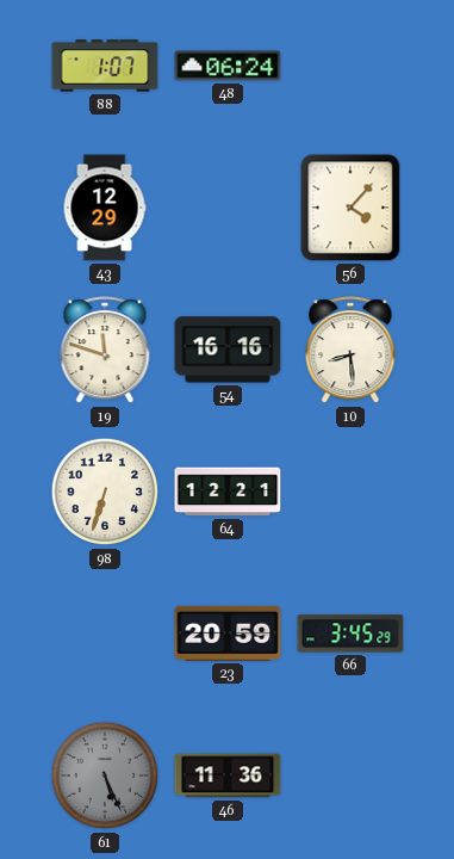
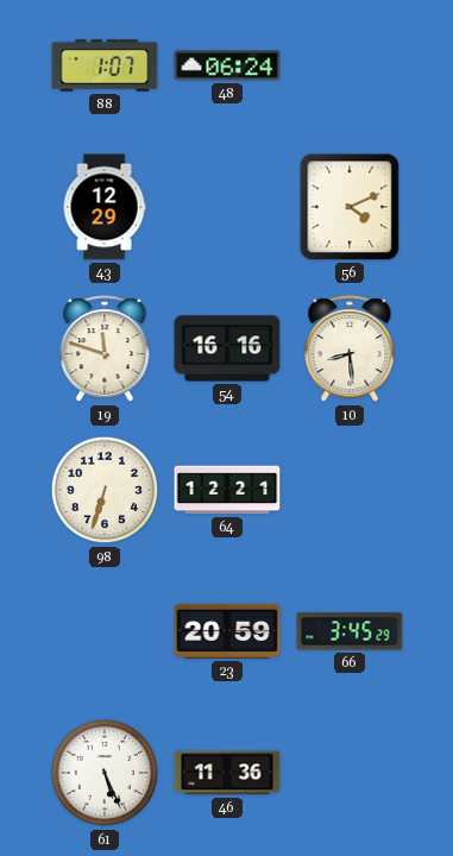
56: 4:07 -> 4:11 (350, 207)
61 dial: grey -> white (105, 773)
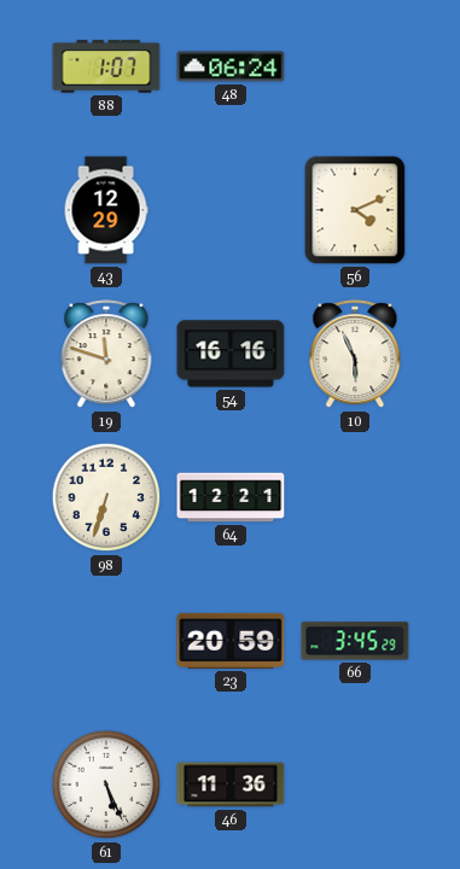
10: 8:29 -> 5:56 (355, 355)
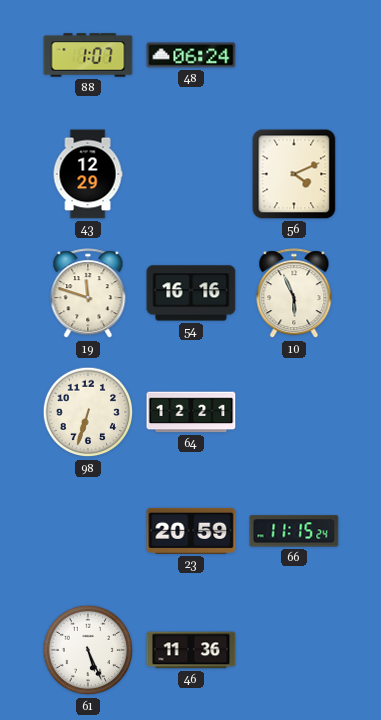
66: 3:45 -> 11:15 (294, 531)
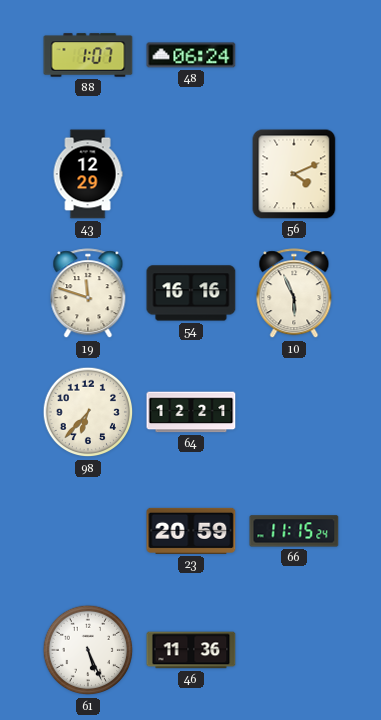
98: 6:33 -> 6:37 (88, 412)
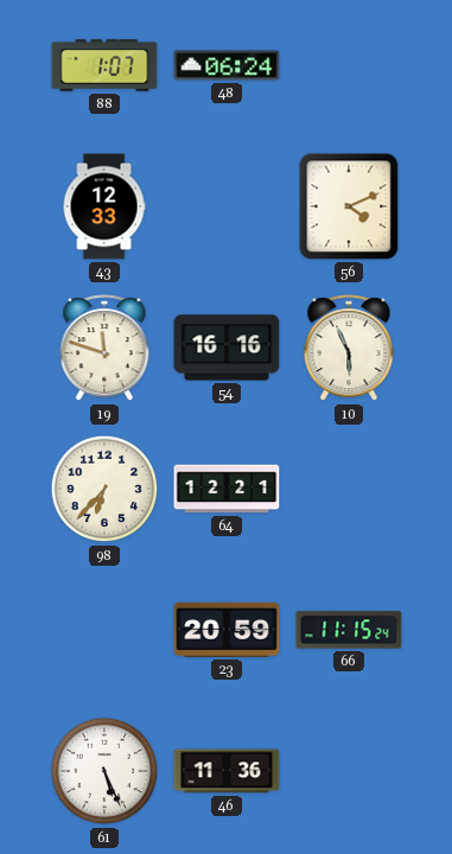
43: 12:29 -> 12:33 (104, 206)
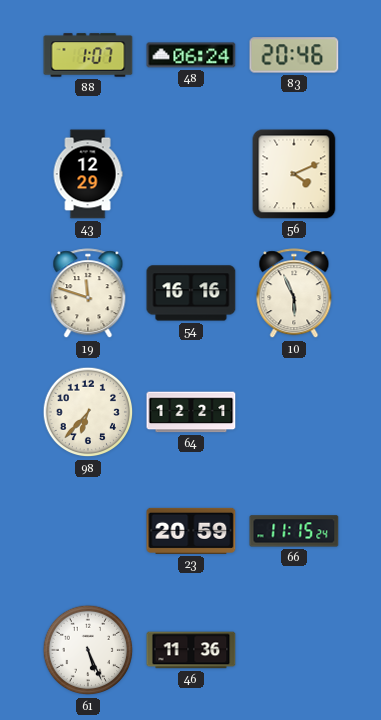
83: none -> 20:46 (294, 55)
43: 12:33 -> 12:29 (88, 174)
